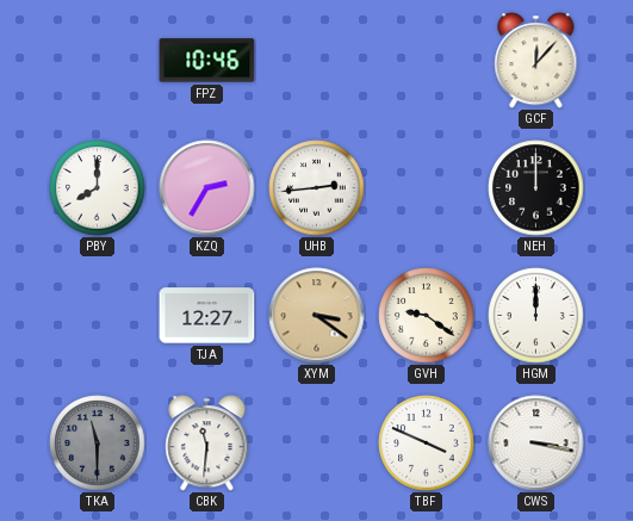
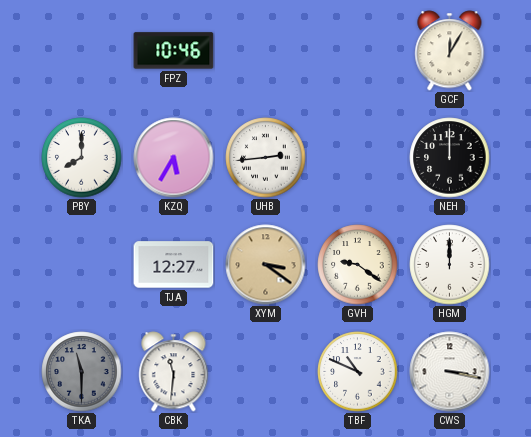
GCF: 12:07 -> 12:05 (450, 51)
KZQ: 2:35 -> 5:35 (174, 158)
TBF: 3:49 -> 10:49 (358, 372)
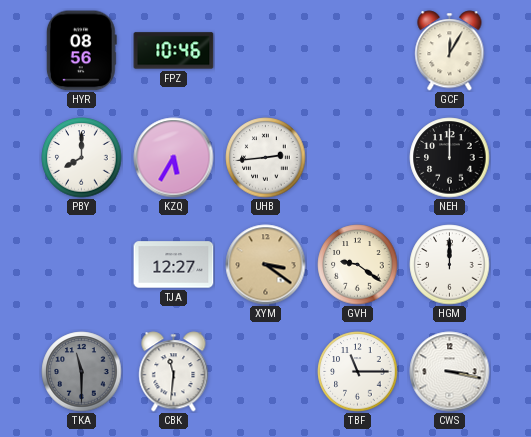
HYR: none -> 08:56 (81, 51)
TBF: 10:49 -> 11:15 (358, 372)
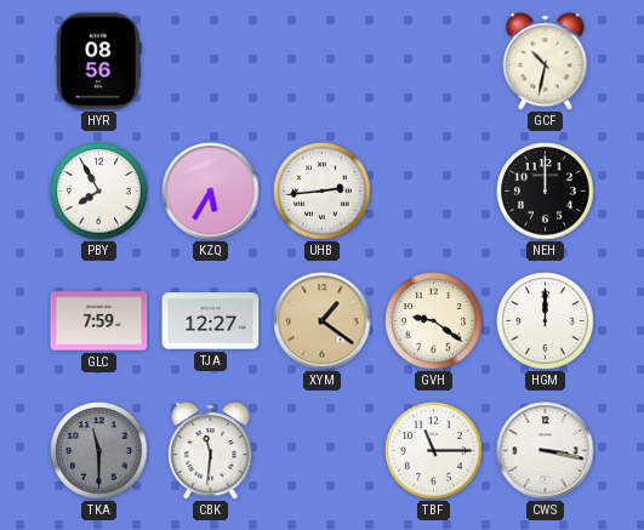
FPZ: 10:46 -> none (174, 51)
GCF: 12:05 -> 10:32 (546, 62)
PBY: 8:00 -> 7:55 (99, 192)
GLC: none -> 7:59 (99, 321)
XYM: 3:21 -> 1:21 (323, 321)
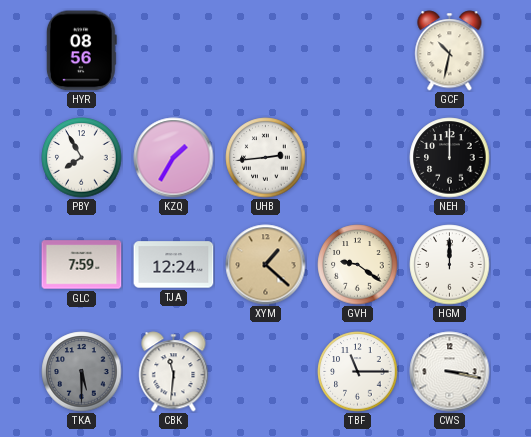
KZQ: 5:35 -> 1:35 (174, 158)
TJA: 12:27 -> 12:24 (174, 265)
XYM: 1:21 -> 1:22 (266, 265)
TKA: 11:30 -> 5:30 (82, 372)
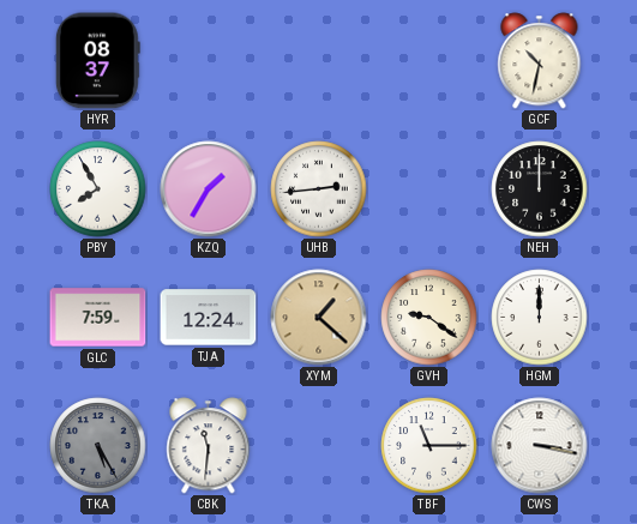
HYR: 08:56 -> 08:37 (97, 61)
TKA: 5:30 -> 5:25 (98, 446)
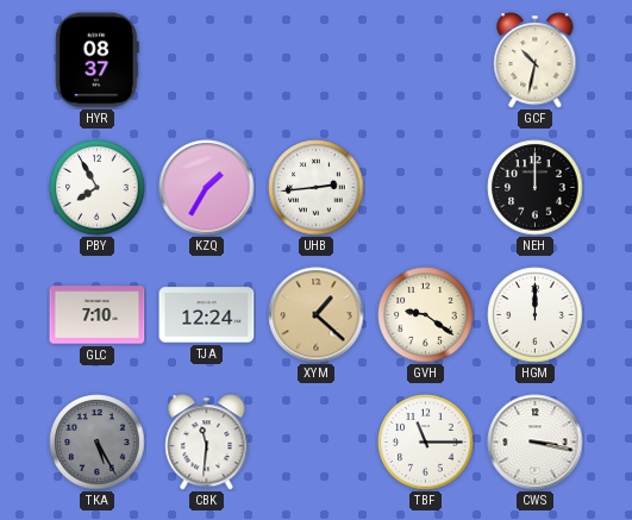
GLC: 7:59 -> 7:10 (98, 315)
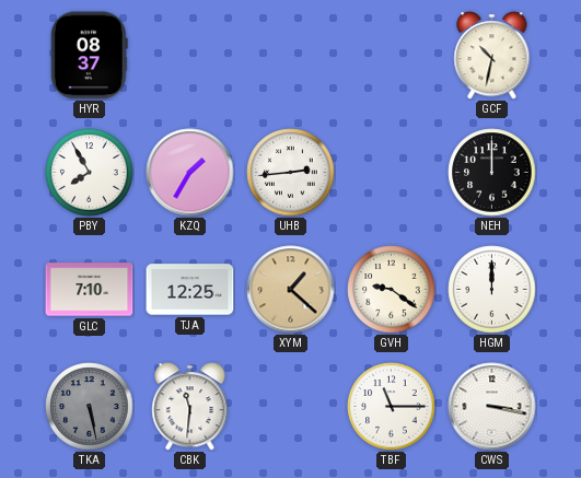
TJA: 12:24 -> 12:25 (190, 290)
TKA: 5:25 -> 5:28 (90, 407)
